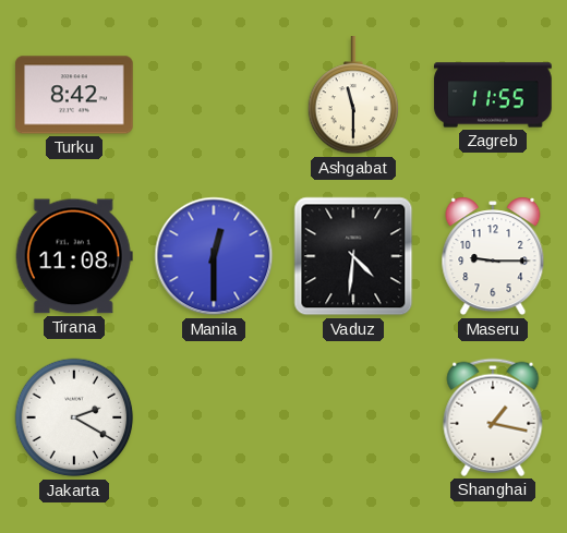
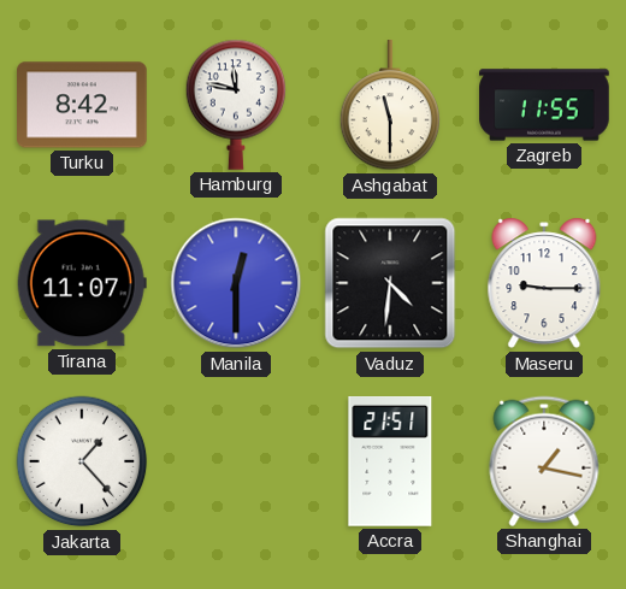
Hamburg: none -> 11:47 (236, 105)
Tirana: 11:08 -> 11:07 (82, 283)
Jakarta: 2:20 -> 1:23 (82, 461)
Accra: none -> 21:51 (390, 463)
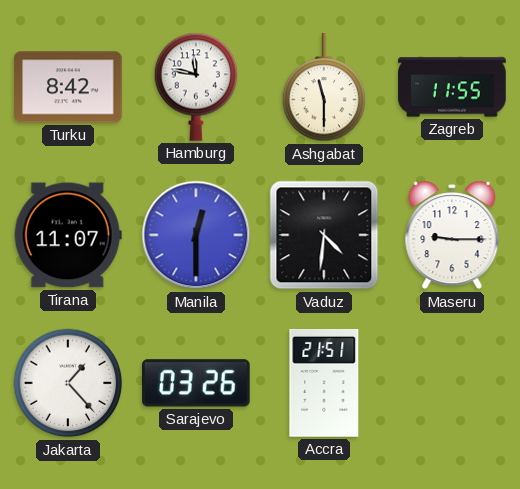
Sarajevo: none -> 03:26 (197, 383)
Shanghai: 1:17 -> none (544, 461)
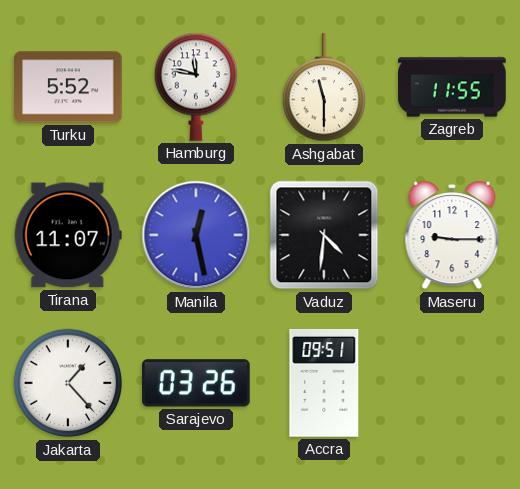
Turku: 8:42 -> 5:52 (68, 87)
Manila: 12:30 -> 12:28 (196, 235)
Accra: 21:51 -> 09:51 (324, 384)
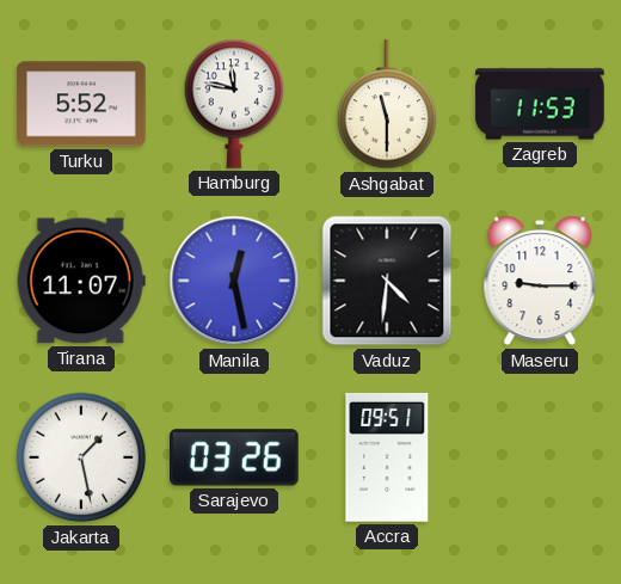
Zagreb: 11:55 -> 11:53 (540, 104)
Jakarta: 1:23 -> 1:28 (81, 457)
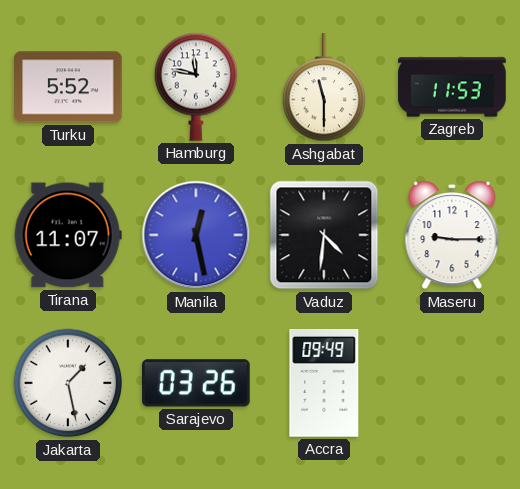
Accra: 09:51 -> 09:49 (324, 384)
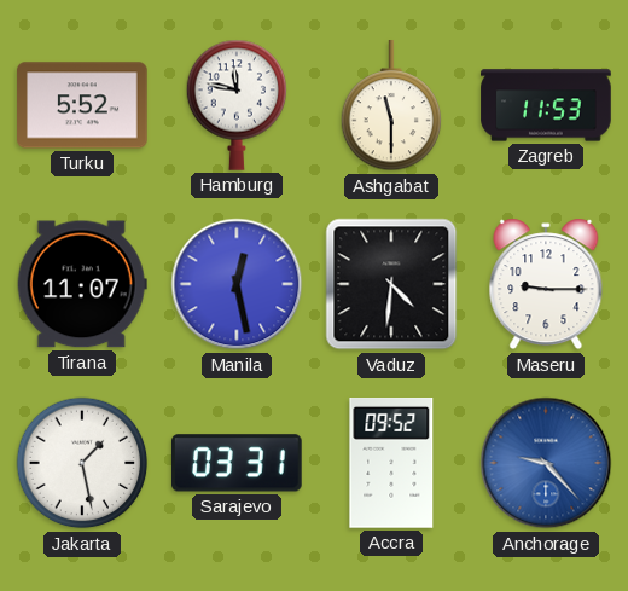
Sarajevo: 03:26 -> 03:31 (238, 463)
Accra: 09:49 -> 09:52 (391, 464)
Anchorage: none -> 9:23 (546, 463)
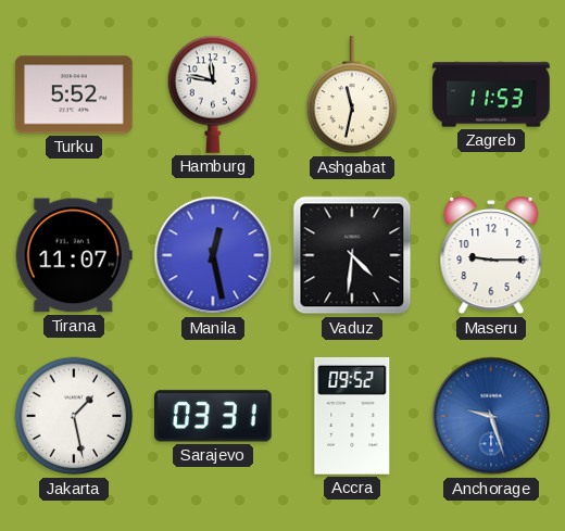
Ashgabat: 11:30 -> 11:32 (352, 96)
Anchorage: 9:23 -> 9:27 (491, 416)
